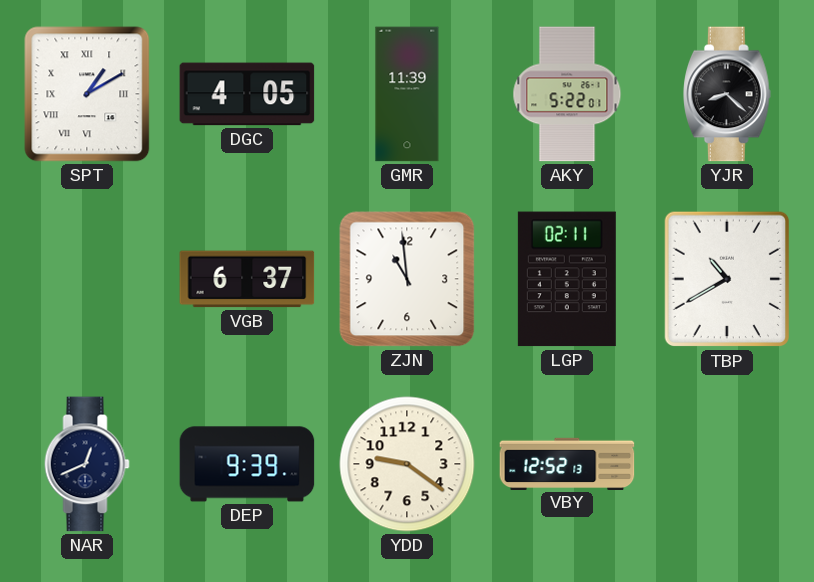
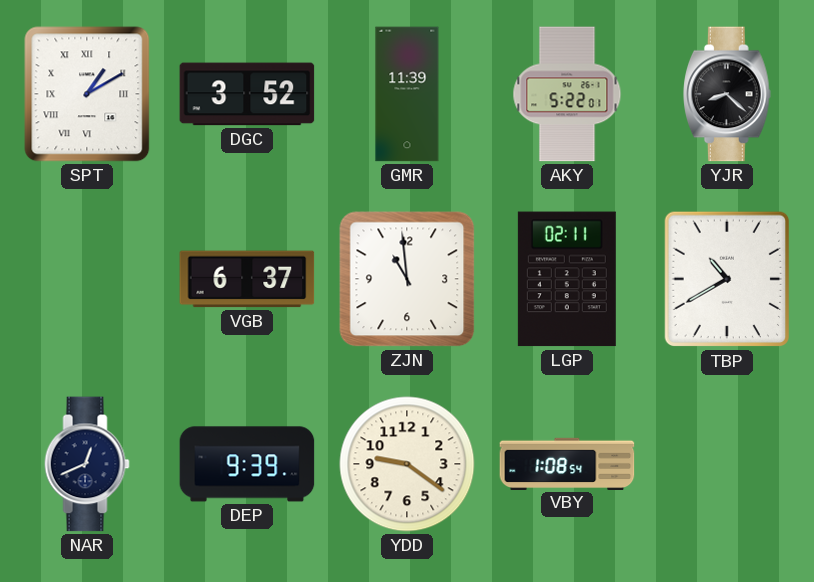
DGC: 4:05 -> 3:52 (247, 94)
VBY: 12:52 -> 1:08 (567, 463)
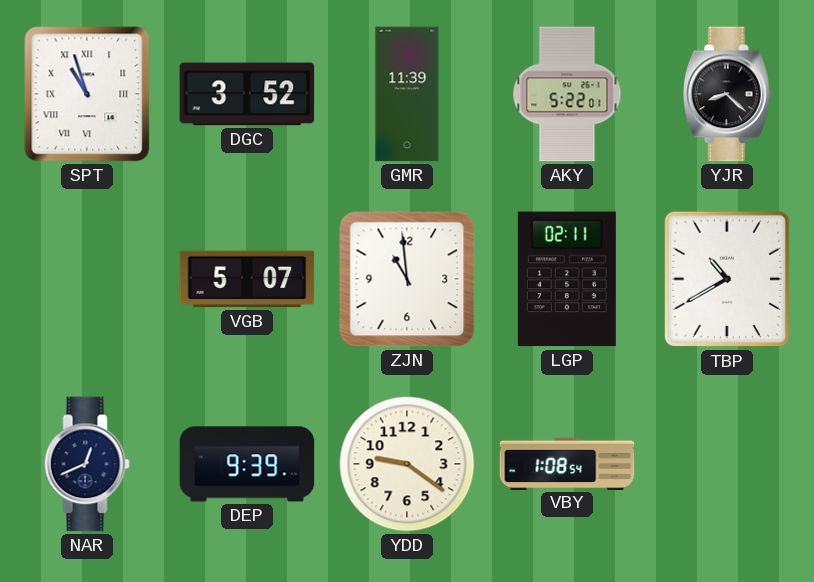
SPT: 1:10 -> 10:57 (87, 94)
VGB: 6:37 -> 5:07 (247, 279)
